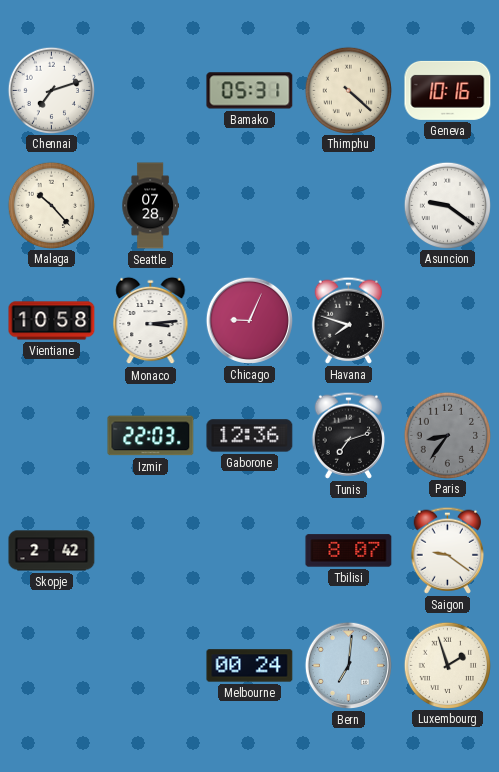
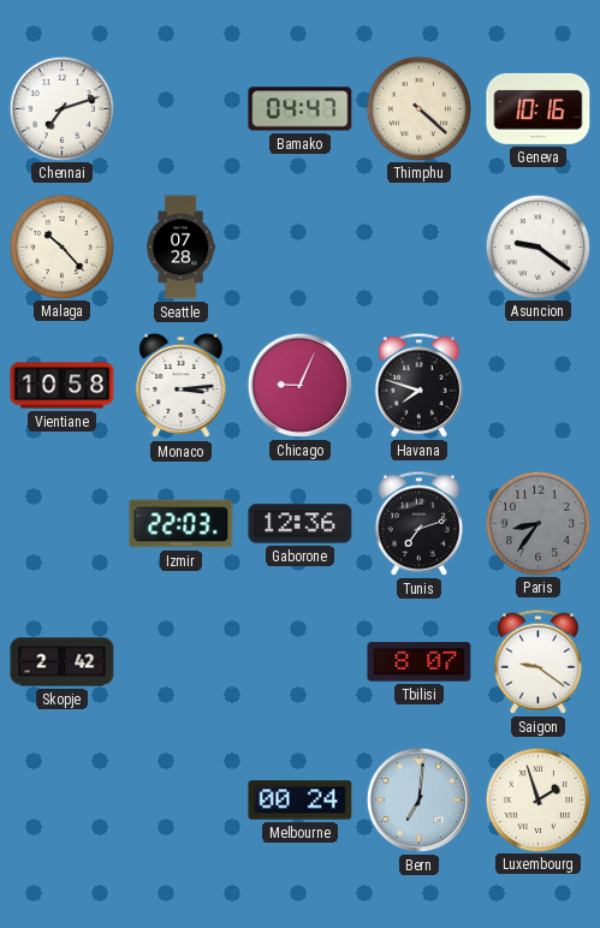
Bamako: 05:31 -> 04:47 (301, 109)
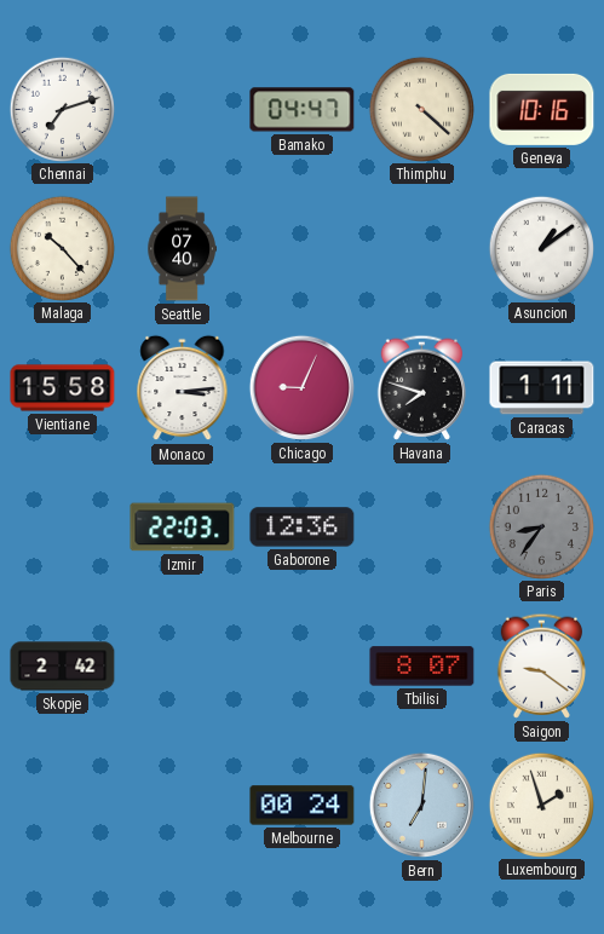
Seattle: 07:28 -> 07:40 (182, 249)
Asuncion: 9:21 -> 1:09 (541, 248)
Vientiane: 10:58 -> 15:58 (63, 388)
Caracas: none -> 1:11 (542, 388)
Tunis: 7:12 -> none (418, 523)
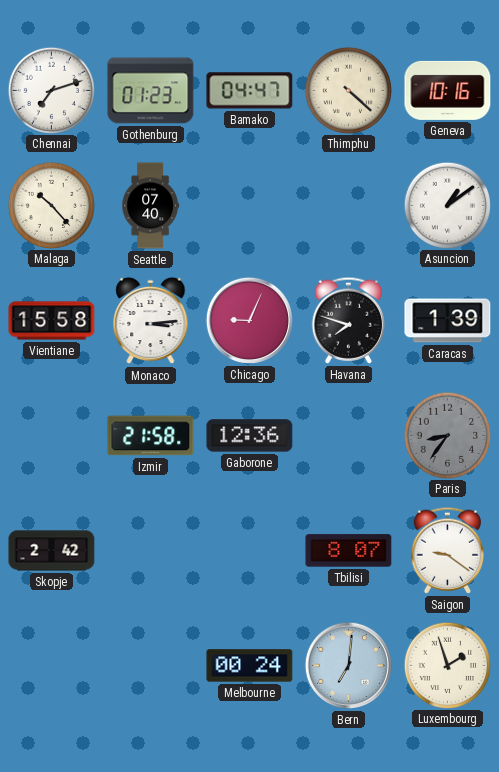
Gothenburg: none -> 01:23 (151, 91)
Caracas: 1:11 -> 1:39 (448, 321)
Izmir: 22:03 -> 21:58 (151, 436)
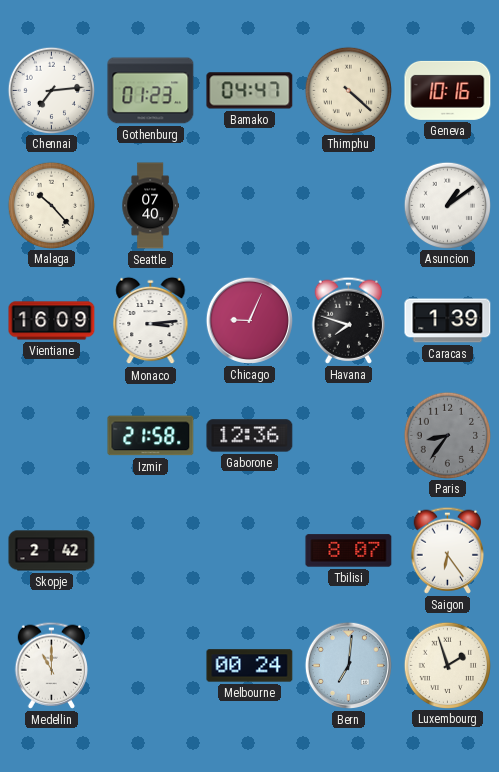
Chennai: 7:12 -> 7:14 (51, 90)
Vientiane: 15:58 -> 16:09 (52, 321)
Saigon: 9:21 -> 6:24 (447, 550)
Medellin: none -> 11:00 (51, 665)
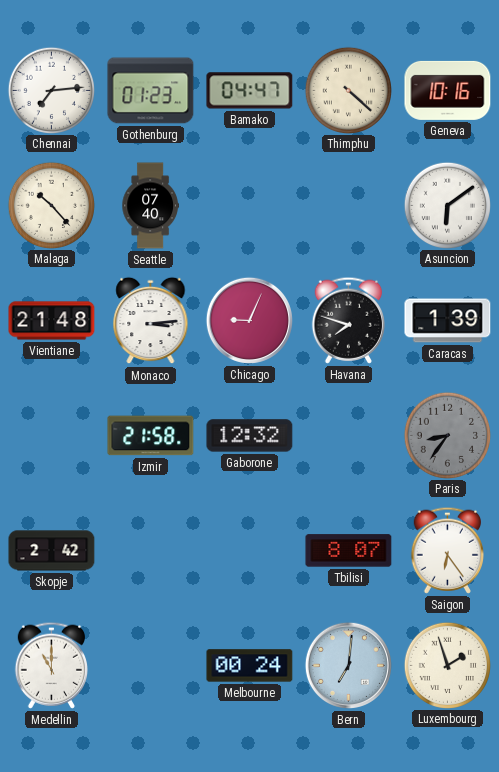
Asuncion: 1:09 -> 6:09 (447, 205)
Vientiane: 16:09 -> 21:48 (52, 321)
Gaborone: 12:36 -> 12:32 (250, 436)
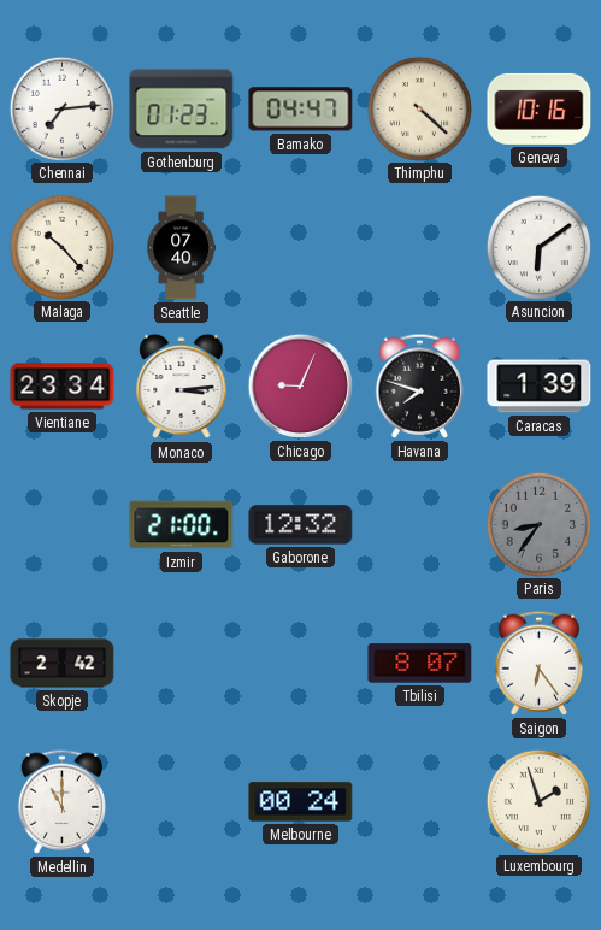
Vientiane: 21:48 -> 23:34 (63, 387)
Izmir: 21:58 -> 21:00 (182, 525)
Bern: 7:01 -> none (348, 665)
